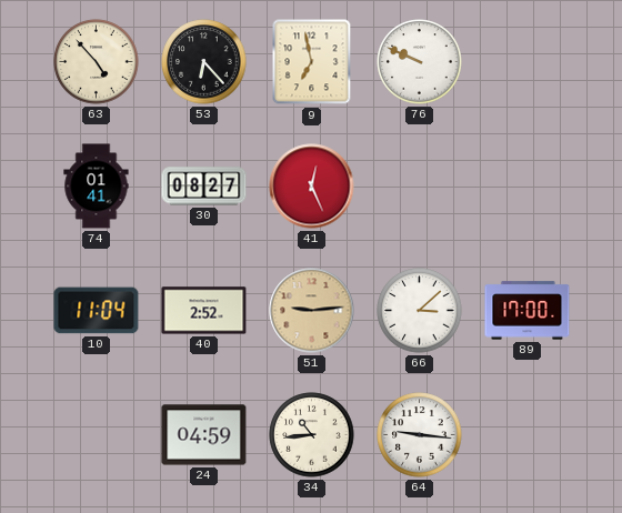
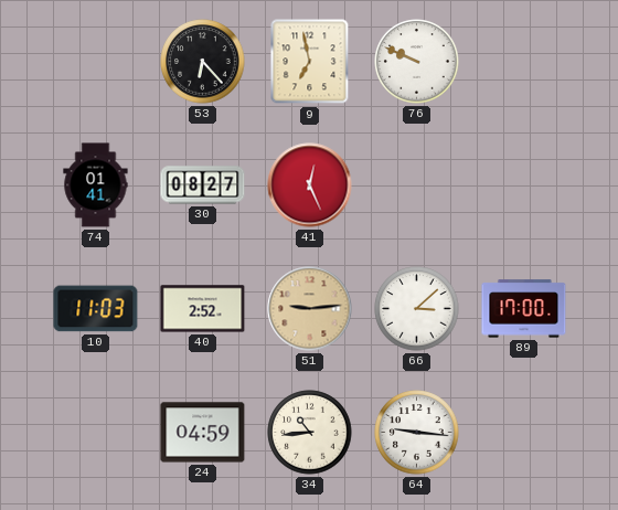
63: 4:53 -> none (97, 62)
10: 11:04 -> 11:03 (96, 309)
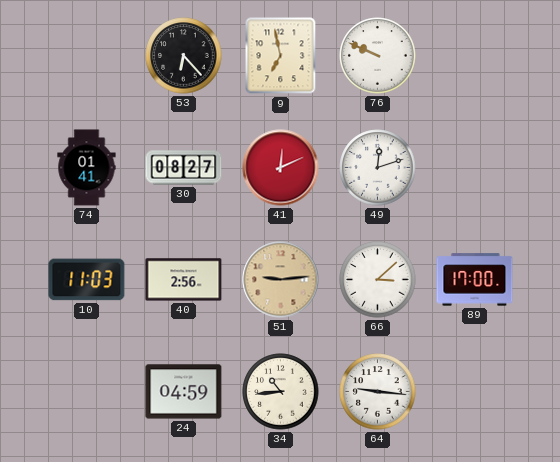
41: 12:26 -> 12:11 (281, 168)
49: none -> 12:12 (378, 168)
40: 2:52 -> 2:56 (184, 280)
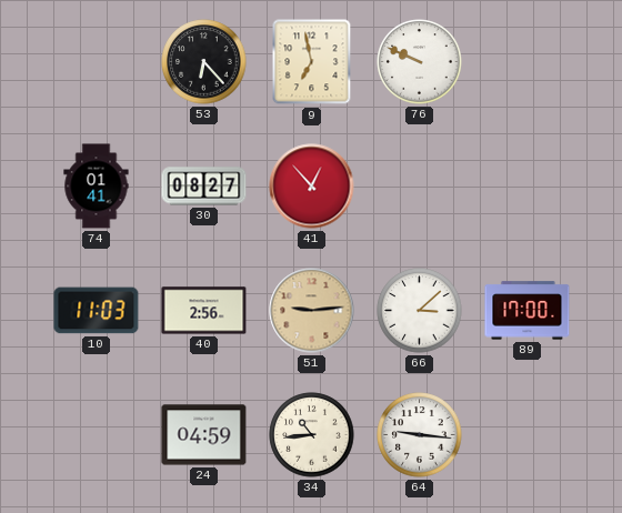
41: 12:11 -> 12:53 (312, 187)
49: 12:12 -> none (378, 168)
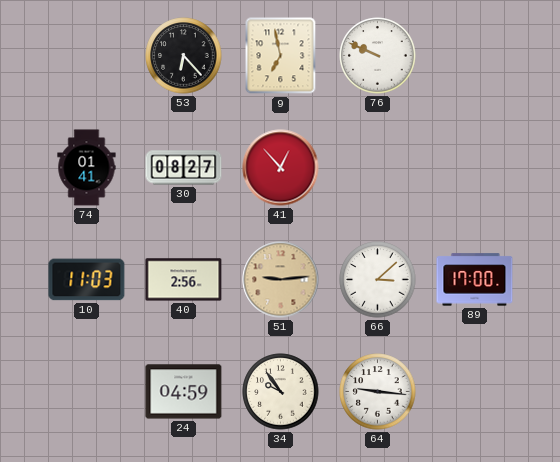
34: 10:44 -> 9:54 (281, 392)
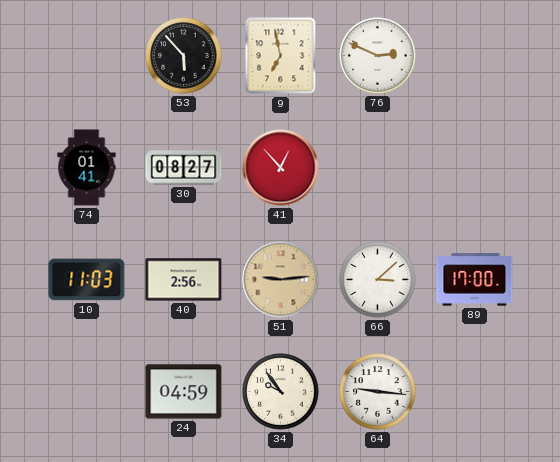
53: 6:23 -> 5:53 (184, 56)
76: 9:49 -> 2:49 (378, 56)
